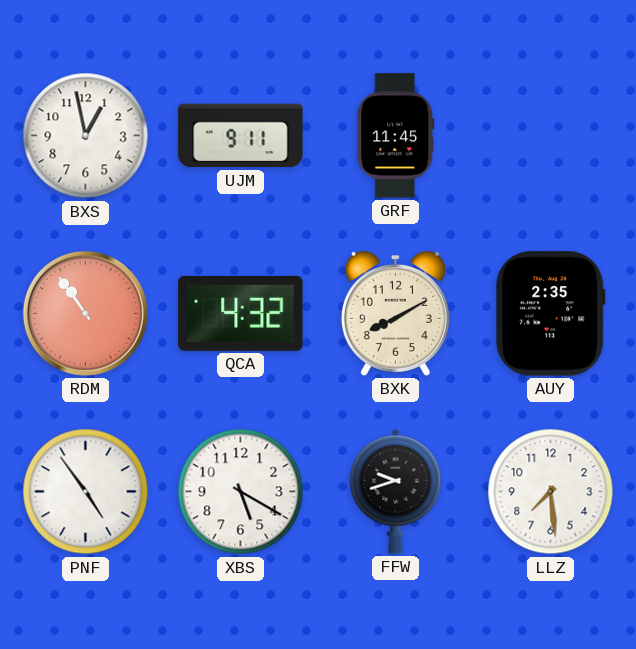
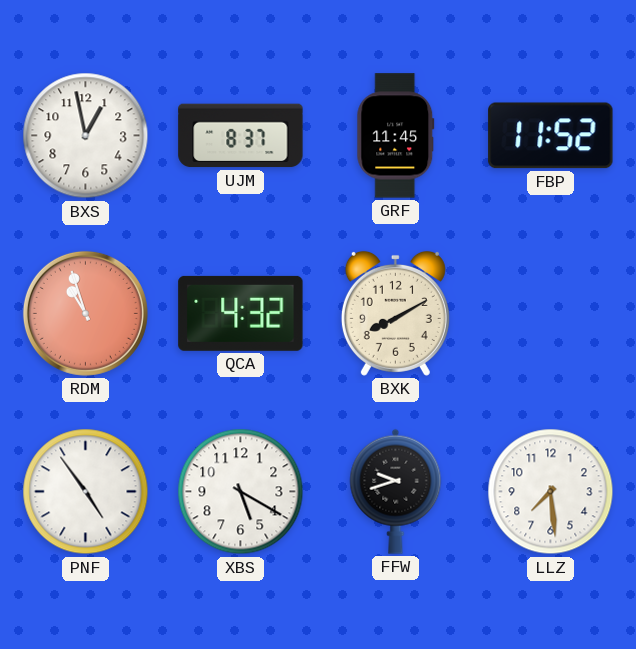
UJM: 9:11 -> 8:37 (241, 136)
FBP: none -> 11:52 (551, 136)
RDM: 10:54 -> 10:57 (85, 313)
AUY: 2:35 -> none (551, 314)
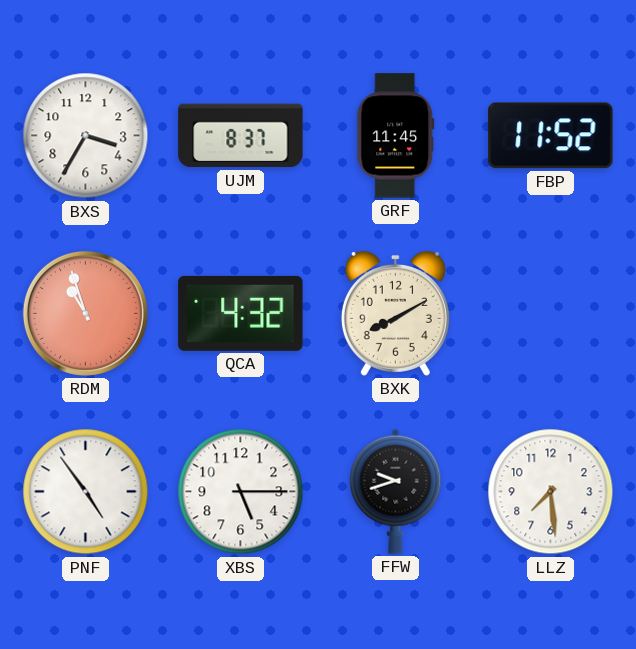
BXS: 12:58 -> 3:35 (86, 136)
XBS: 5:20 -> 5:15 (241, 492)
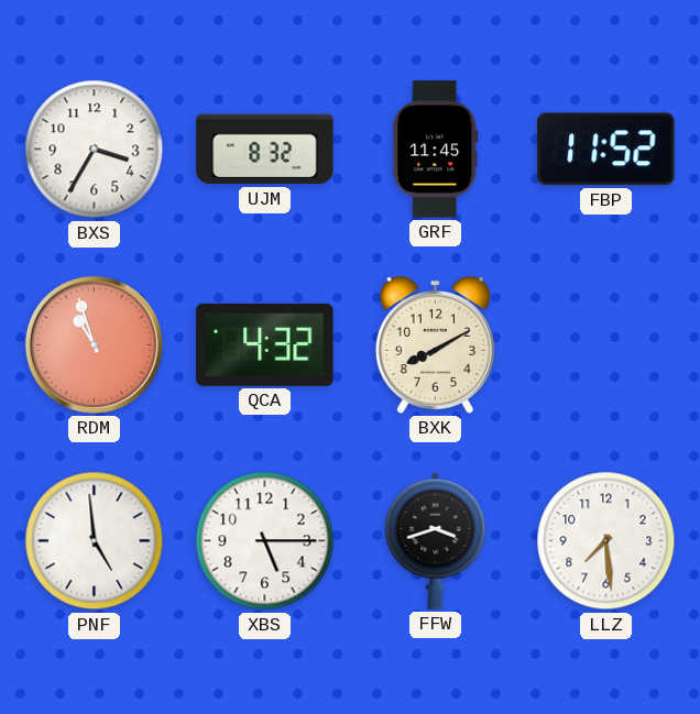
UJM: 8:37 -> 8:32 (265, 150)
PNF: 4:54 -> 4:59 (95, 541)
FFW: 9:42 -> 3:42 (436, 540)
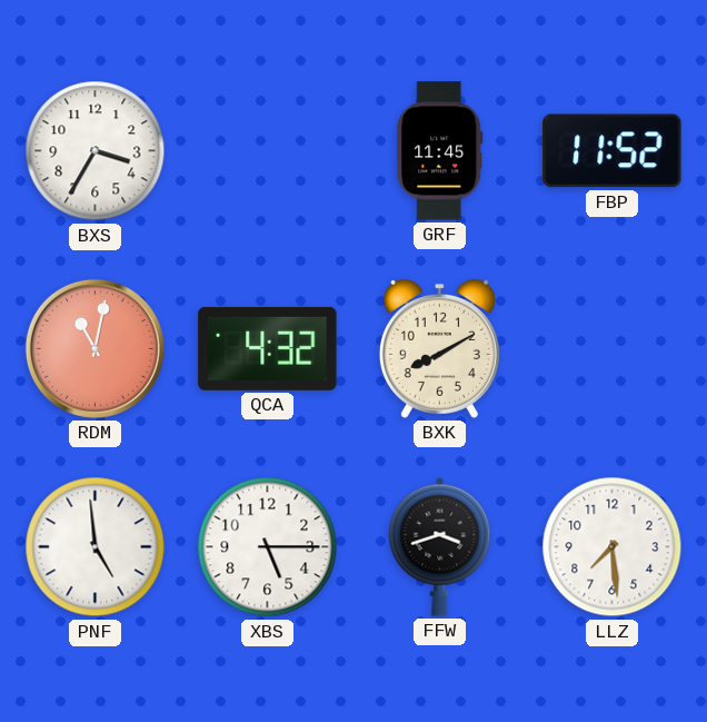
UJM: 8:32 -> none (265, 150)
RDM: 10:57 -> 11:02 (94, 348)
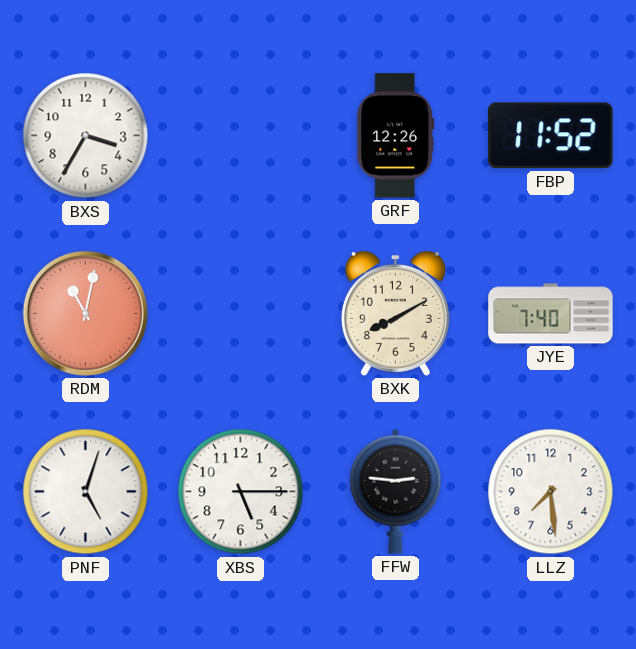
GRF: 11:45 -> 12:26 (396, 136)
QCA: 4:32 -> none (268, 348)
JYE: none -> 7:40 (551, 314)
PNF: 4:59 -> 5:03 (86, 492)
FFW: 3:42 -> 2:46 (396, 491)
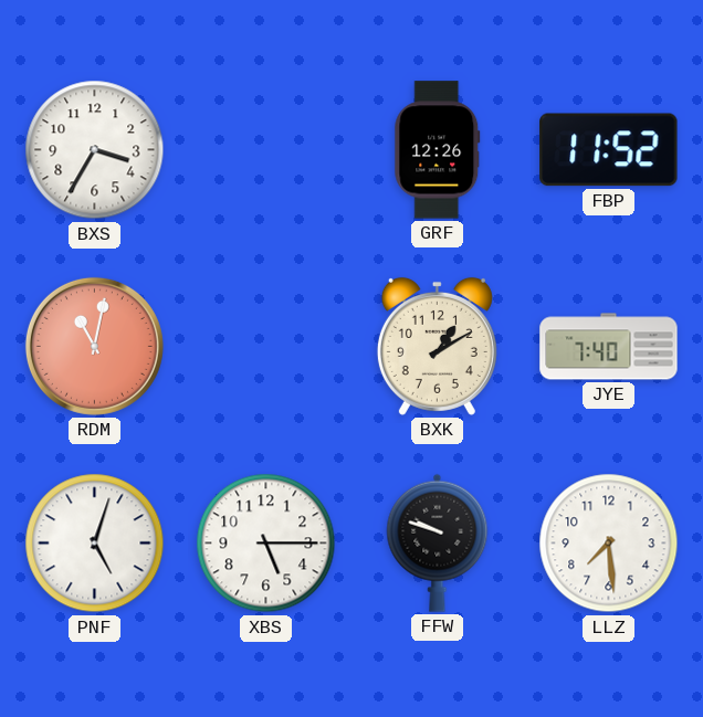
BXK: 8:10 -> 1:10 (437, 346)
FFW: 2:46 -> 9:48 (438, 542)
